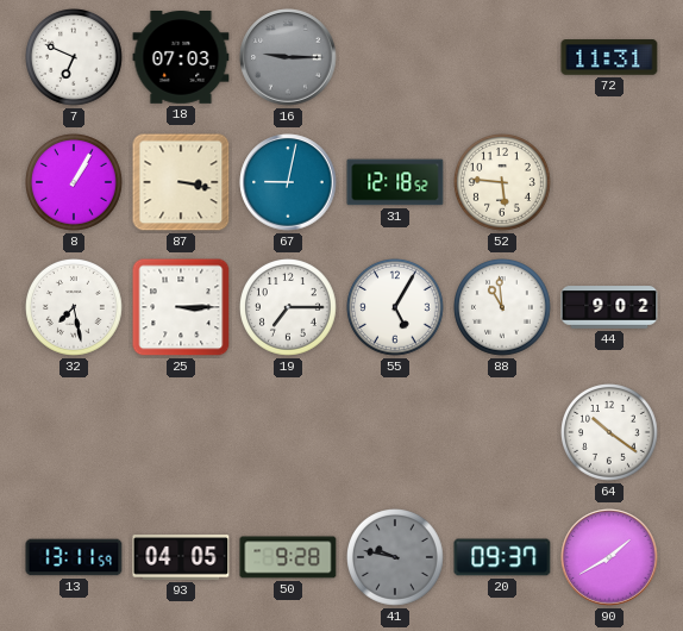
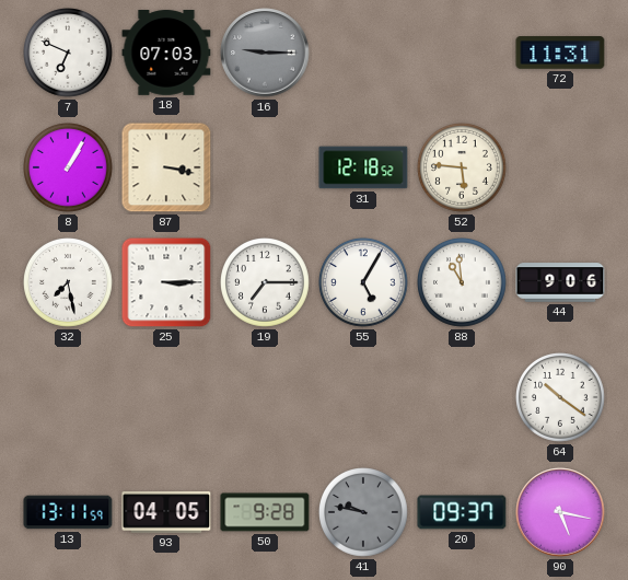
67: 9:02 -> none (288, 182)
44: 9:02 -> 9:06 (560, 282)
90: 1:40 -> 5:17 (560, 512)
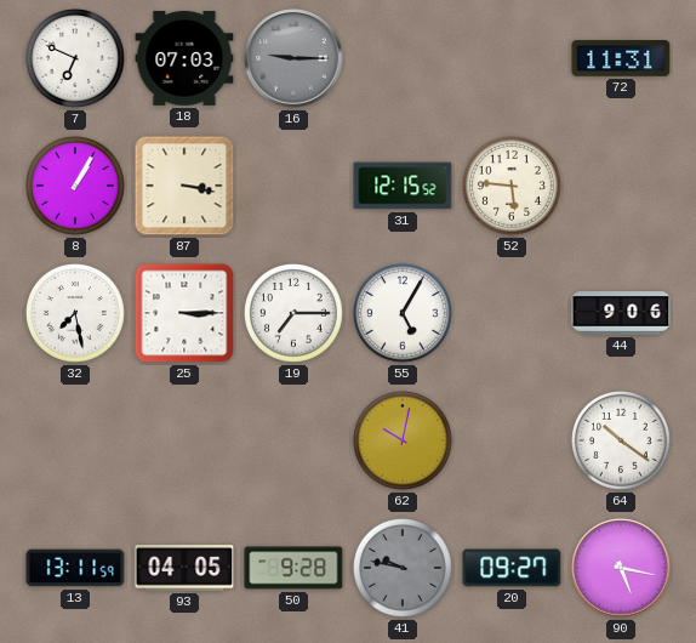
31: 12:18 -> 12:15 (403, 186)
88: 10:59 -> none (463, 283)
62: none -> 10:02 (404, 442)
20: 09:37 -> 09:27 (512, 568)
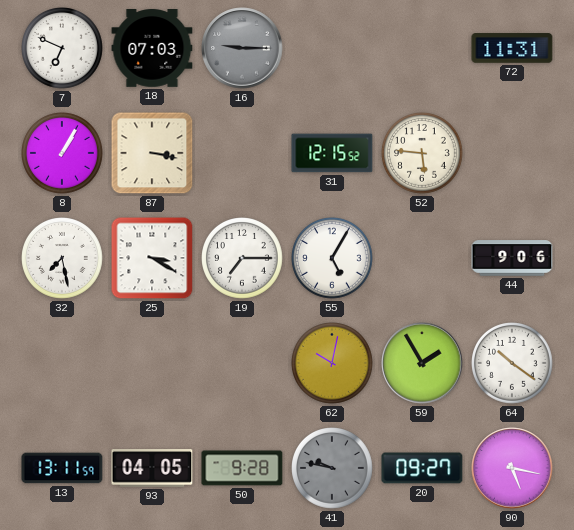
25: 3:15 -> 3:20 (152, 258)
59: none -> 1:55 (422, 363)
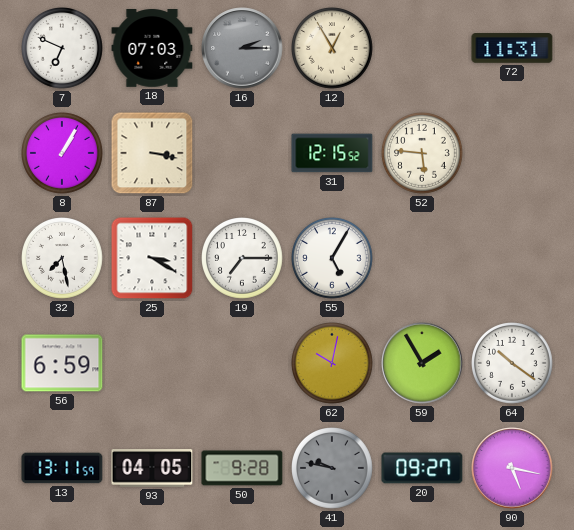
16: 9:15 -> 2:15 (242, 48)
12: none -> 12:55 (333, 49)
44: 9:06 -> none (512, 258)
56: none -> 6:59 (62, 363)
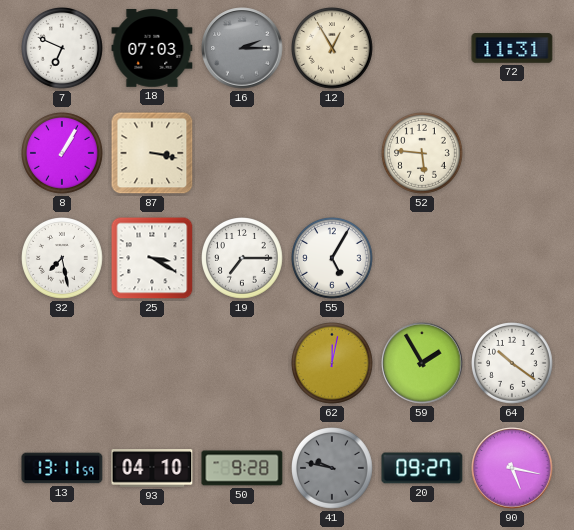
31: 12:15 -> none (332, 153)
56: 6:59 -> none (62, 363)
62: 10:02 -> 12:02 (333, 364)
93: 04:05 -> 04:10 (152, 468)
